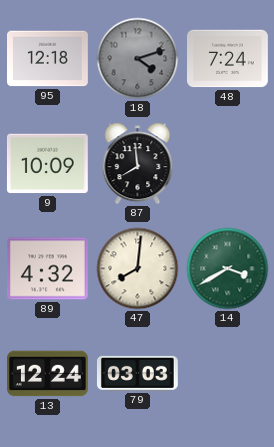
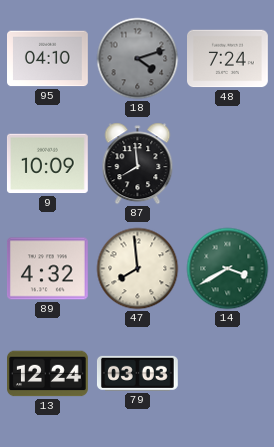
95: 12:18 -> 04:10 (48, 59)
47: 8:01 -> 7:59 (138, 269)
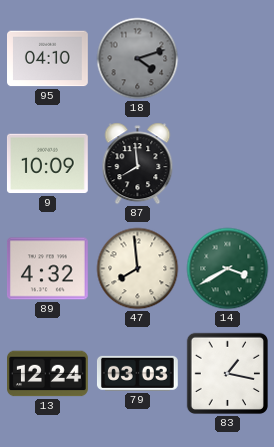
48: 7:24 -> none (228, 59)
83: none -> 1:17 (227, 373)
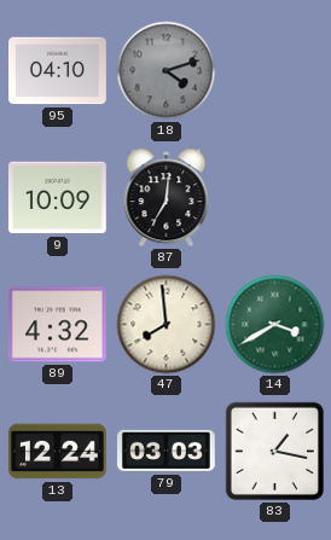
87: 7:59 -> 7:01 (167, 198)
